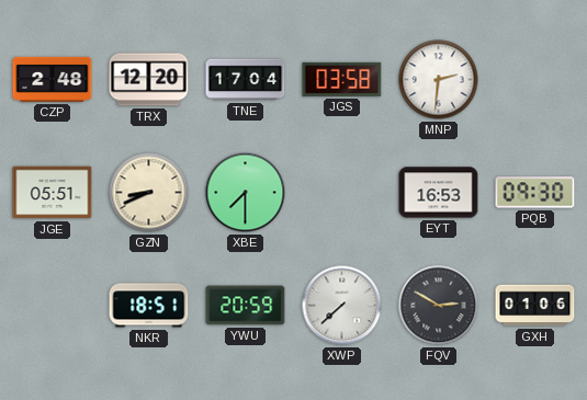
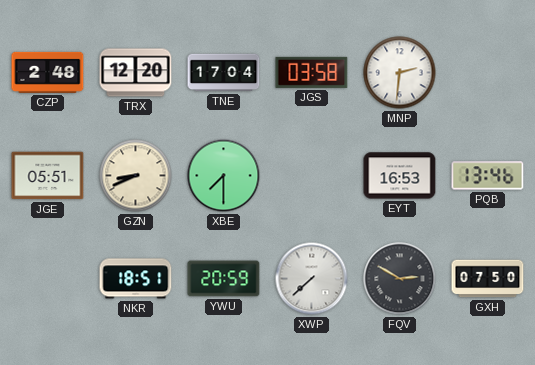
PQB: 09:30 -> 13:46 (488, 176)
GXH: 01:06 -> 07:50 (488, 279)
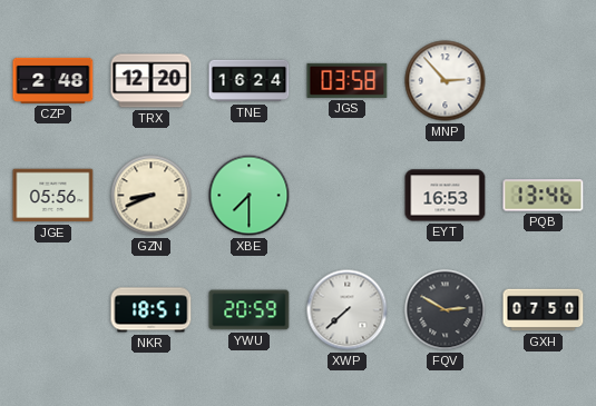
TNE: 17:04 -> 16:24 (250, 81)
MNP: 2:31 -> 2:53 (446, 81)
JGE: 05:51 -> 05:56 (53, 196)
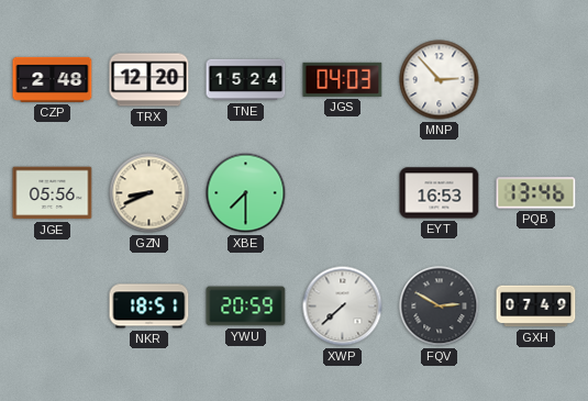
TNE: 16:24 -> 15:24 (246, 80)
JGS: 03:58 -> 04:03 (343, 79)
GXH: 07:50 -> 07:49 (536, 307)
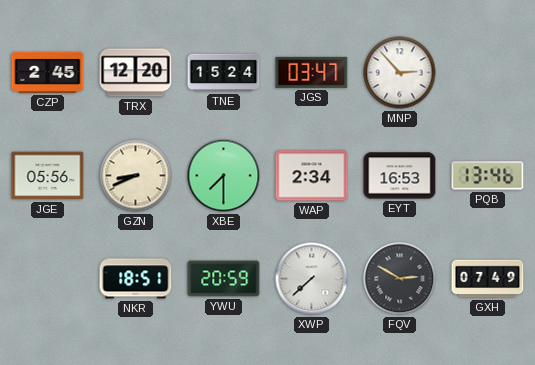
CZP: 2:48 -> 2:45 (48, 72)
JGS: 04:03 -> 03:47 (312, 72)
WAP: none -> 2:34 (312, 176)
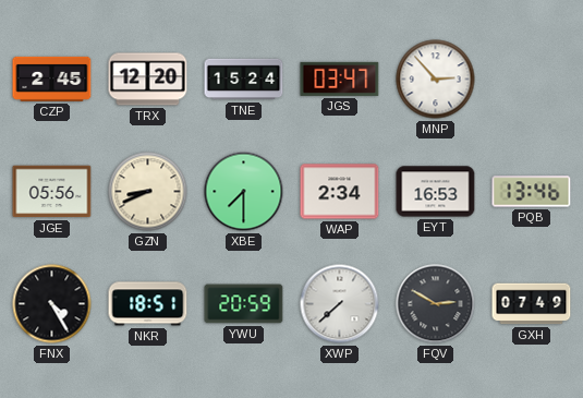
FNX: none -> 4:25 (52, 304)
